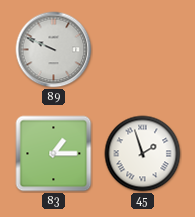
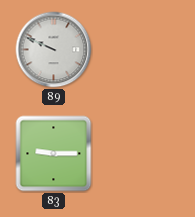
83: 1:15 -> 9:15 (54, 154)
45: 1:57 -> none (143, 154)
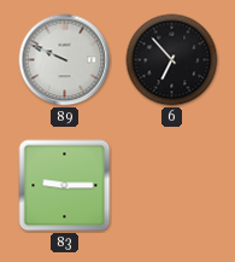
6: none -> 6:53 (172, 60)
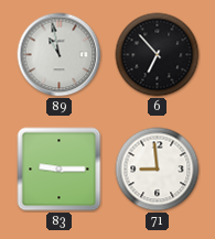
89: 9:49 -> 10:58 (60, 55)
71: none -> 8:59 (158, 170)
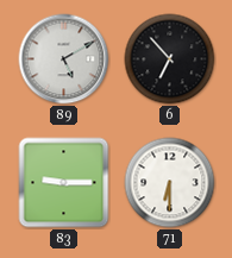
89: 10:58 -> 5:10 (64, 59)
71: 8:59 -> 6:30 (170, 183)
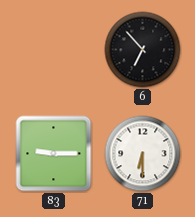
89: 5:10 -> none (64, 59)
